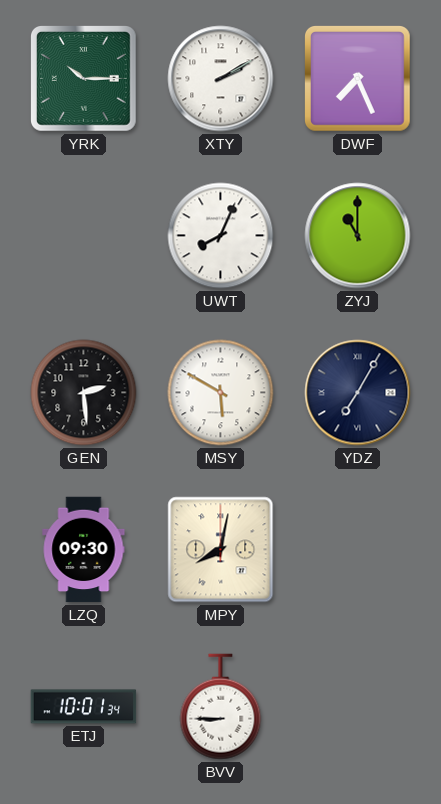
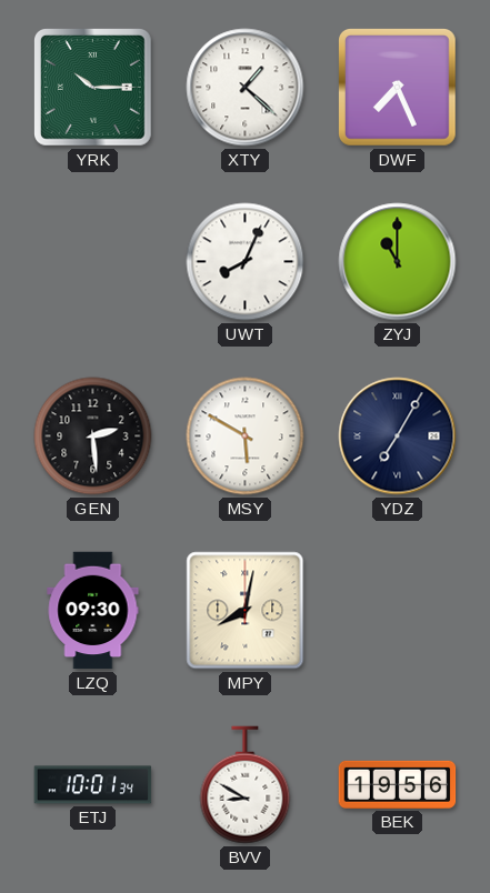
XTY: 2:10 -> 1:22 (246, 88)
BVV: 8:45 -> 8:50 (246, 785)
BEK: none -> 19:56 (398, 784)
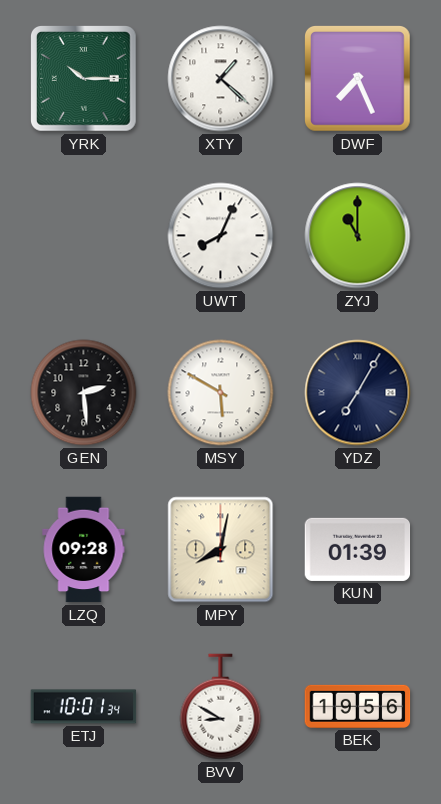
LZQ: 09:30 -> 09:28 (84, 550)
KUN: none -> 01:39 (358, 549)
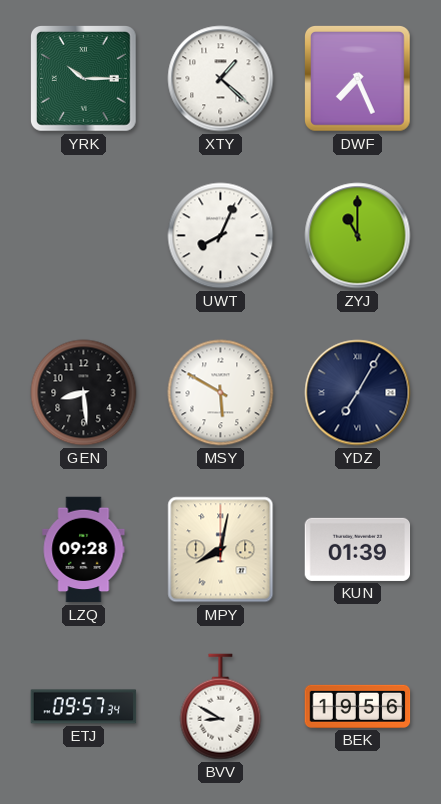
GEN: 2:29 -> 8:29 (84, 393)
ETJ: 10:01 -> 09:57 (84, 707)
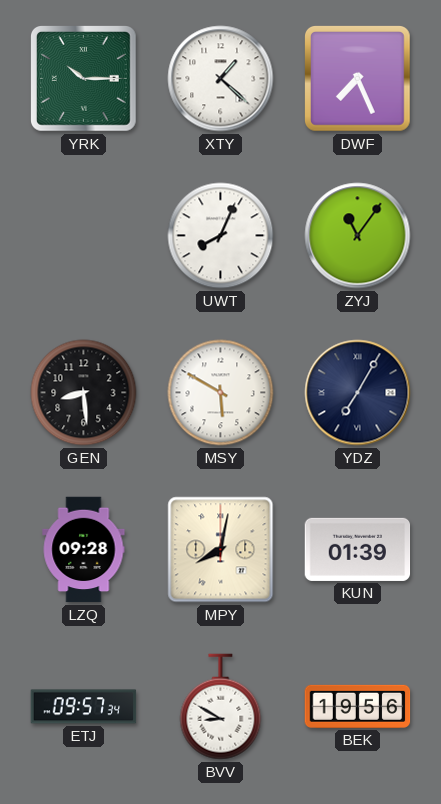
ZYJ: 11:00 -> 11:06 (358, 236)
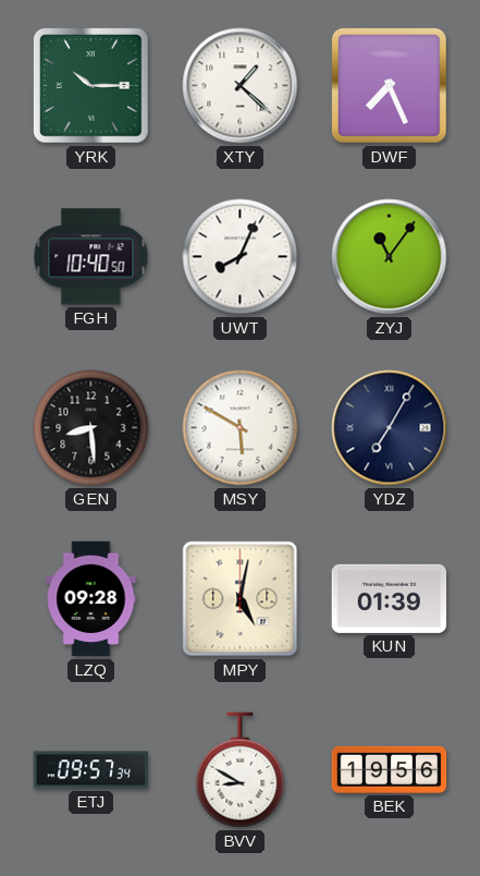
FGH: none -> 10:40 (91, 257)
MPY: 8:02 -> 5:02 (241, 599)
